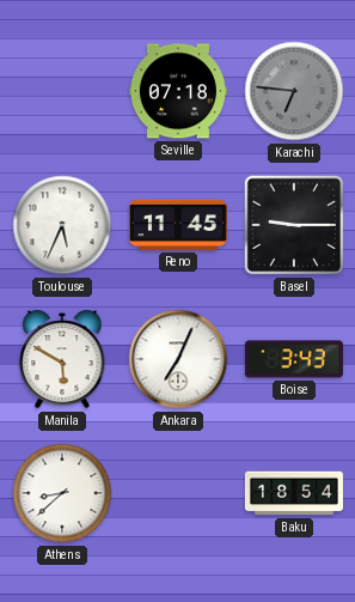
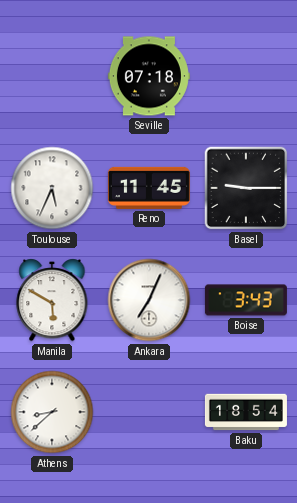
Karachi: 6:46 -> none (294, 91)
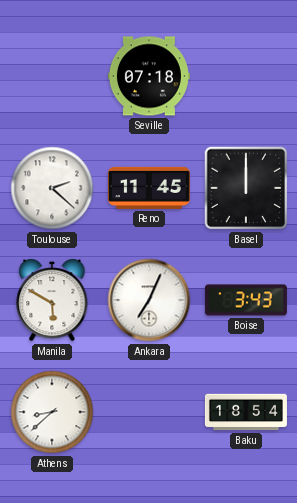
Toulouse: 5:34 -> 2:22 (52, 188)
Basel: 9:15 -> 12:00 (246, 188)
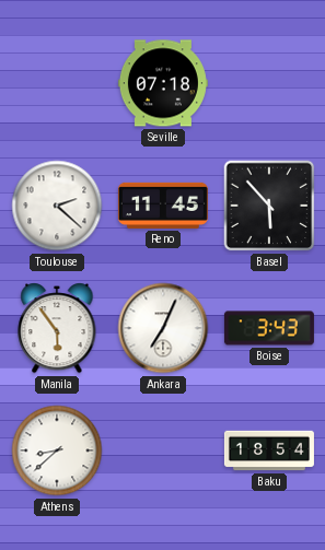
Basel: 12:00 -> 5:53 (269, 206)
Manila: 5:50 -> 5:54 (57, 329)
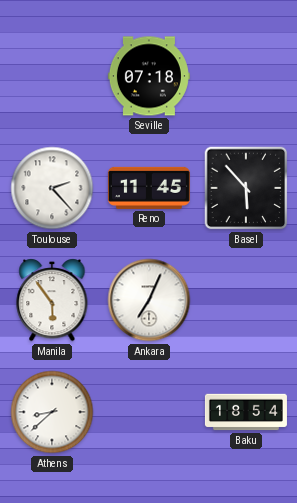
Toulouse: 2:22 -> 2:23 (52, 188)
Boise: 3:43 -> none (269, 328)
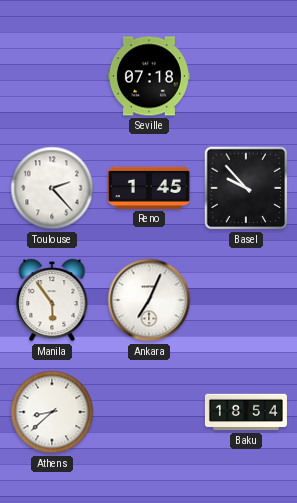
Reno: 11:45 -> 1:45 (149, 188)
Basel: 5:53 -> 9:53 (246, 188)
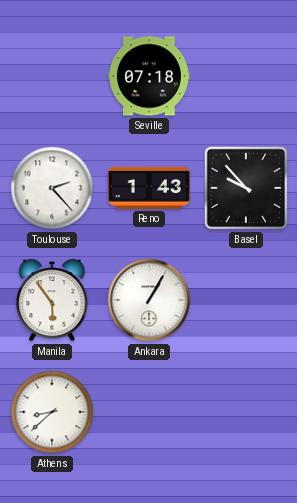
Reno: 1:45 -> 1:43 (149, 188)
Ankara: 7:04 -> 1:05 (149, 300)
Baku: 18:54 -> none (246, 412)
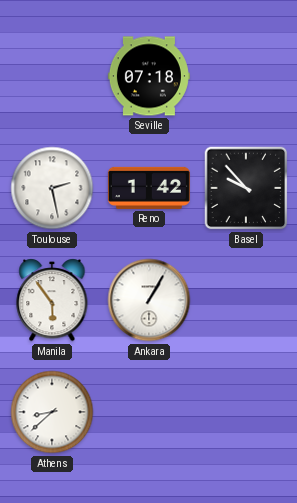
Toulouse: 2:23 -> 2:28 (52, 188)
Reno: 1:43 -> 1:42 (149, 188)
